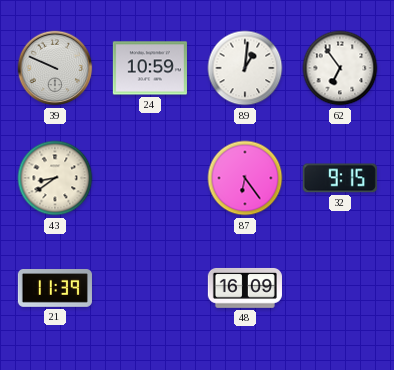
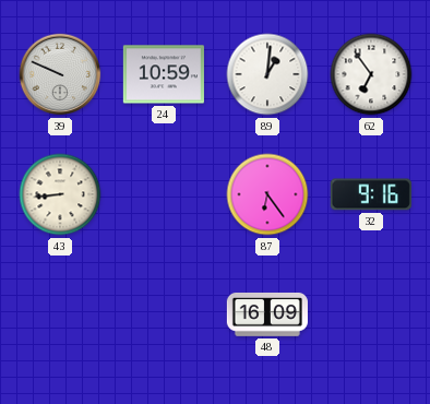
43: 8:39 -> 8:44 (60, 194)
32: 9:15 -> 9:16 (371, 194)
21: 11:39 -> none (55, 289)
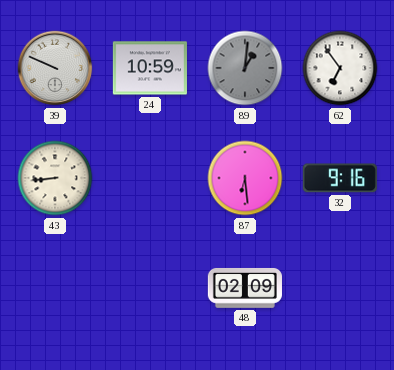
89 dial: white -> grey (245, 68)
87: 6:24 -> 6:29 (245, 178)
48: 16:09 -> 02:09 (245, 288)
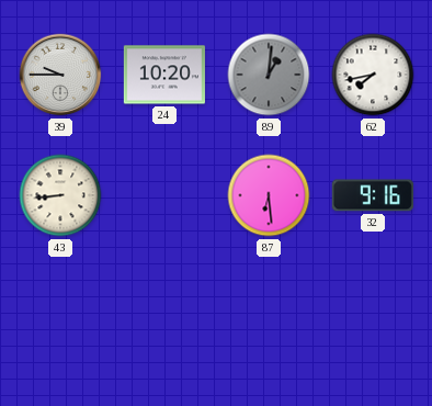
39: 9:49 -> 9:45 (60, 75)
24: 10:59 -> 10:20 (164, 75)
62: 6:54 -> 7:43 (373, 75)
48: 02:09 -> none (245, 288)
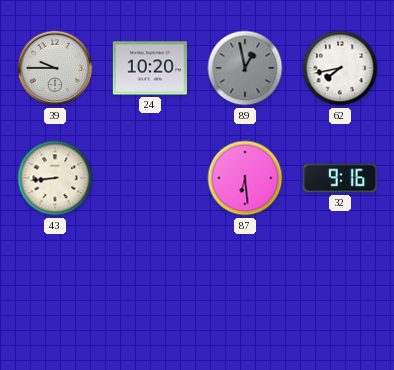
89: 1:01 -> 12:58 (245, 68)
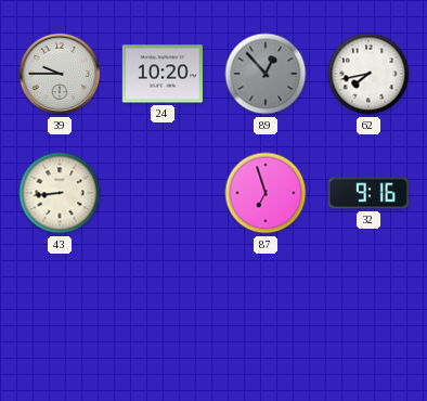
89: 12:58 -> 12:53 (266, 74)
87: 6:29 -> 6:57 (266, 193)
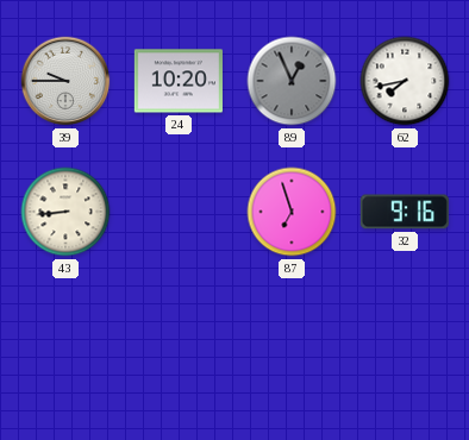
89: 12:53 -> 12:56 (292, 81)
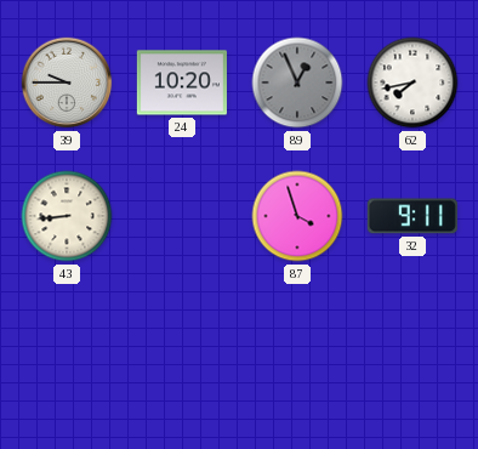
87: 6:57 -> 3:57 (297, 216)
32: 9:16 -> 9:11 (412, 216)
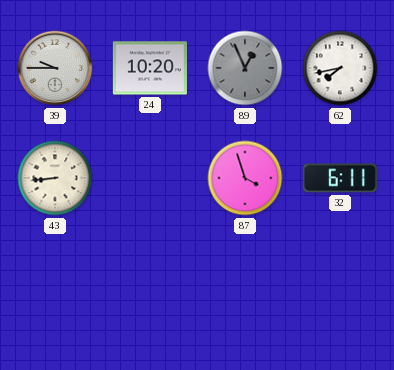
32: 9:11 -> 6:11 (340, 178)
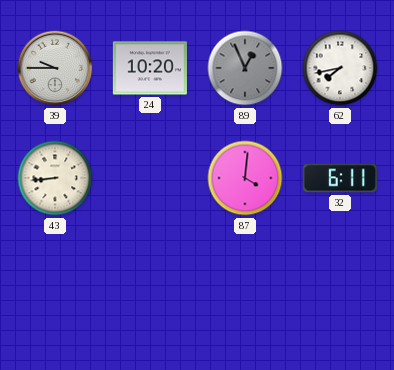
87: 3:57 -> 4:01 (245, 178)
